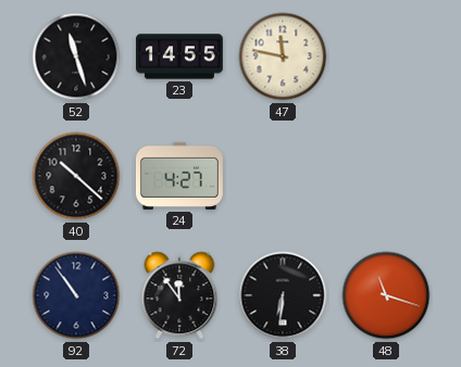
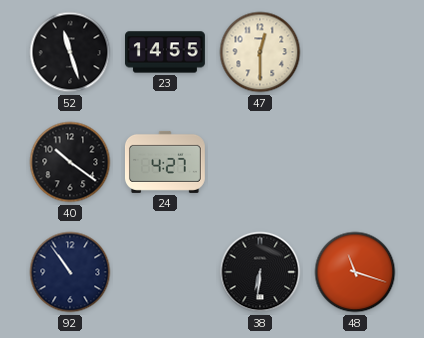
47: 11:47 -> 12:30 (260, 52)
40: 10:22 -> 10:21 (70, 162)
72: 11:54 -> none (179, 295)
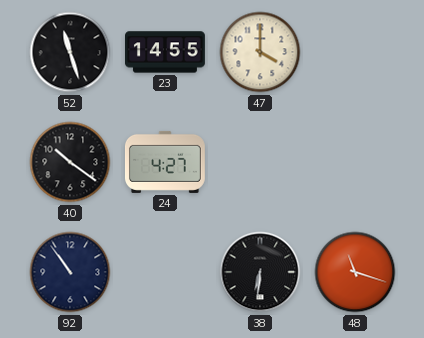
47: 12:30 -> 4:00 (260, 52)
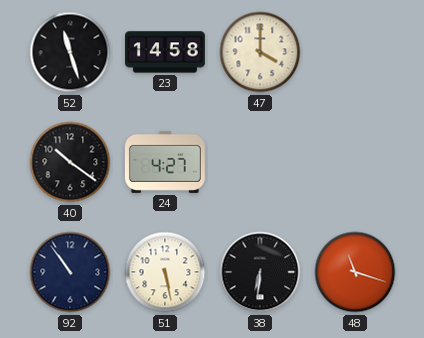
23: 14:55 -> 14:58 (166, 52)
51: none -> 5:28 (165, 272)
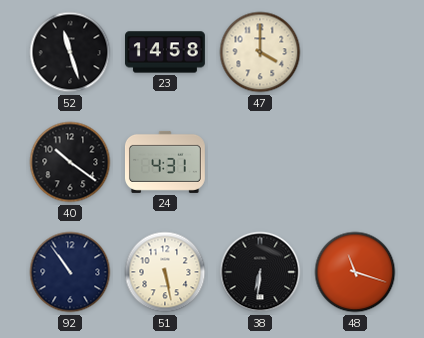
24: 4:27 -> 4:31 (165, 162)
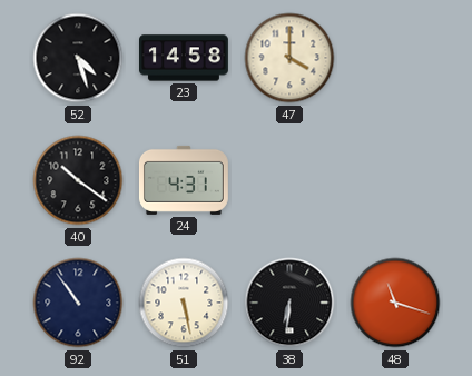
52: 11:27 -> 4:27 (78, 58)
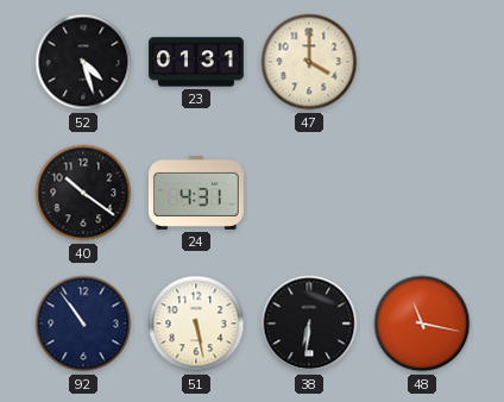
23: 14:58 -> 01:31 (197, 62)
48: 11:18 -> 11:17 (422, 324)
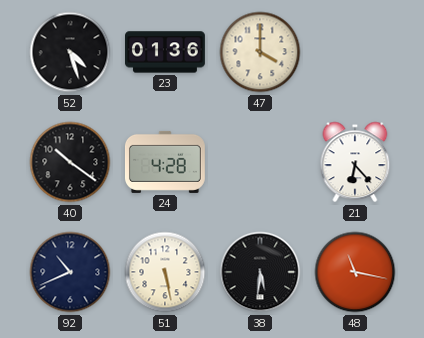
23: 01:31 -> 01:36 (166, 52)
24: 4:31 -> 4:28 (165, 162)
21: none -> 6:23 (355, 162)
92: 10:54 -> 10:41 (70, 272)
38: 6:31 -> 5:31 (260, 272)
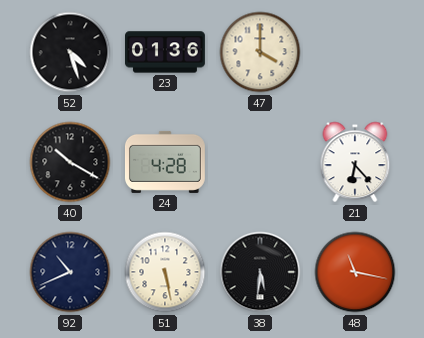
40: 10:21 -> 10:20 (70, 162)
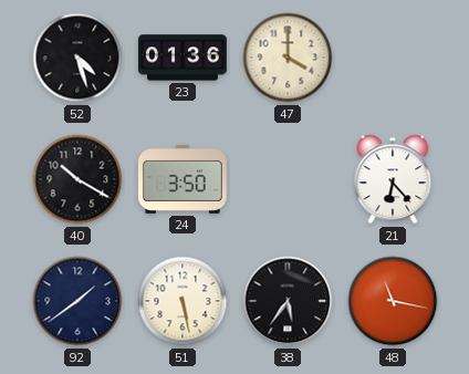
24: 4:28 -> 3:50 (183, 179)
92: 10:41 -> 1:39 (77, 301)
38: 5:31 -> 5:36 (288, 301)
